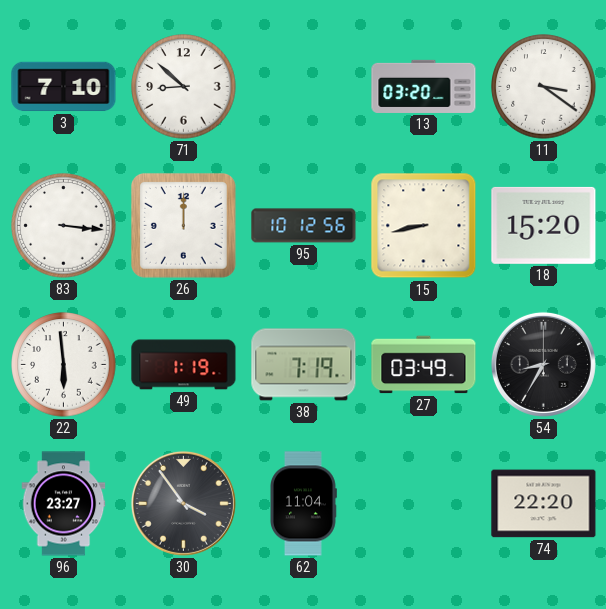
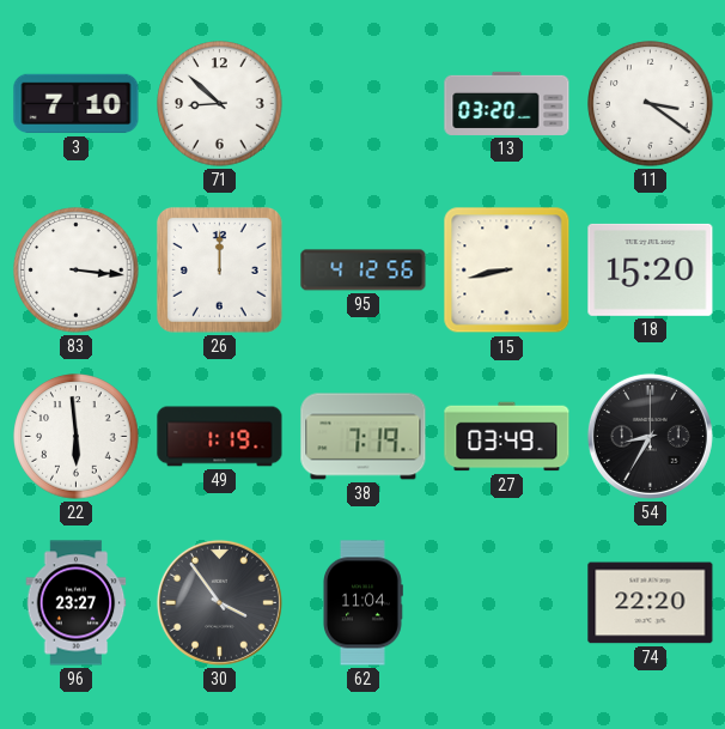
95: 10:12 -> 4:12 (364, 271)
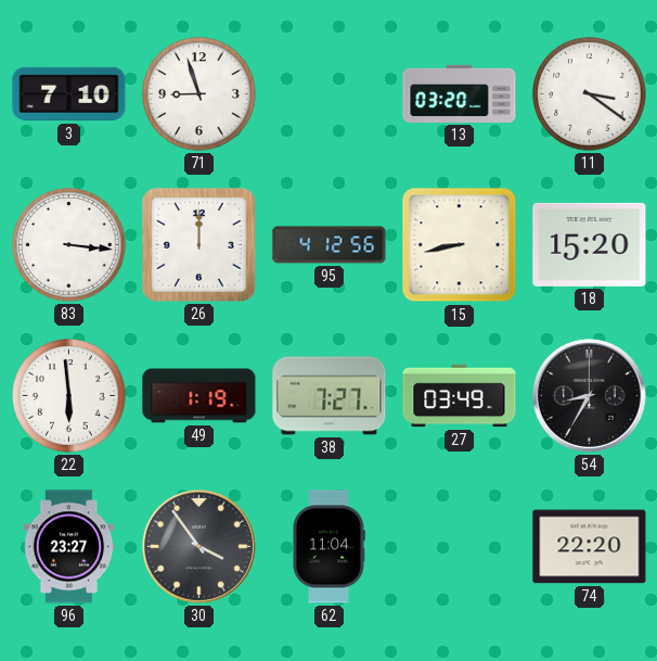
71: 8:52 -> 8:57 (199, 94)
38: 7:19 -> 7:27 (330, 396)
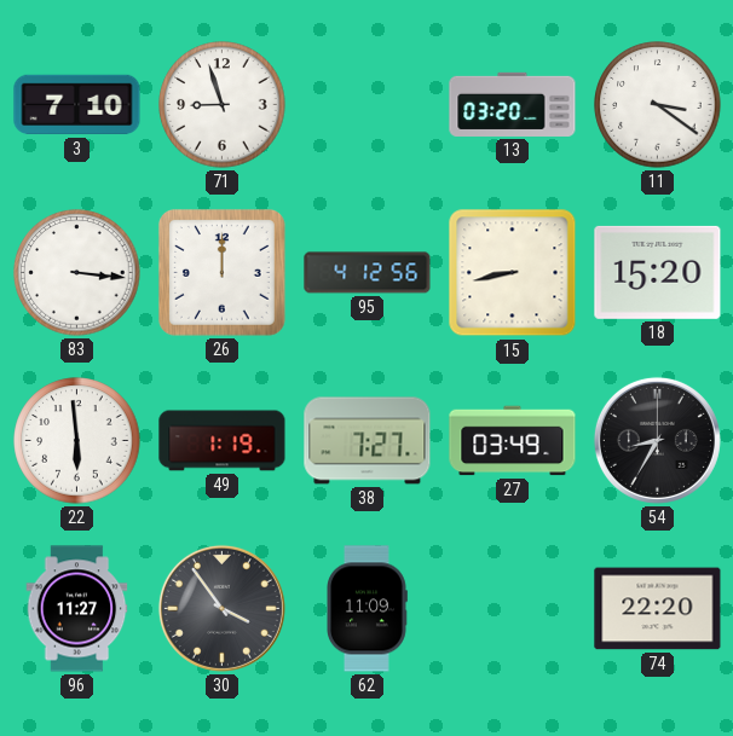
96: 23:27 -> 11:27 (77, 609)
62: 11:04 -> 11:09 (368, 609)
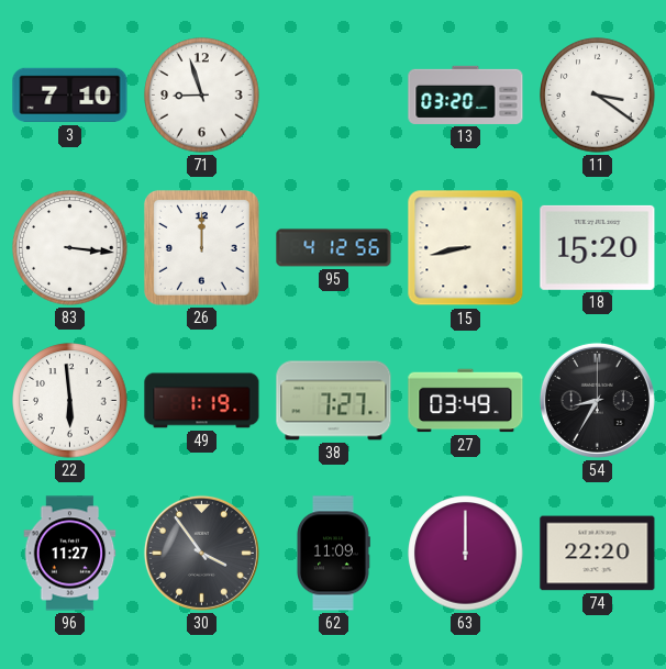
63: none -> 12:00 (466, 554)
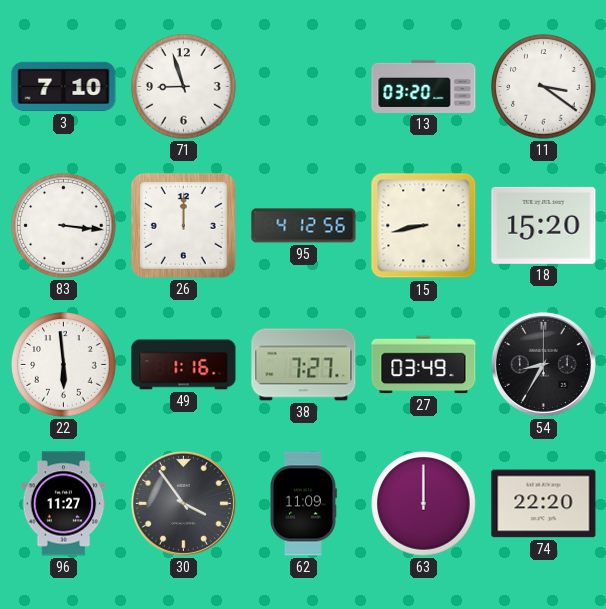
49: 1:19 -> 1:16 (184, 365)
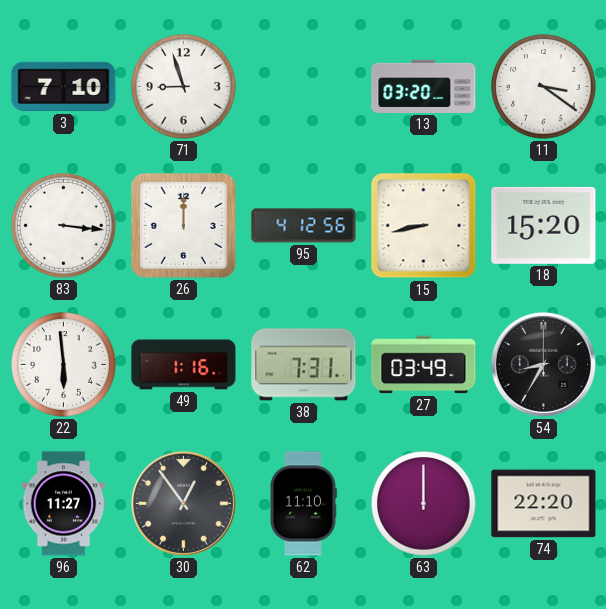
38: 7:27 -> 7:31 (304, 365)
30: 3:54 -> 12:54 (183, 503)
62: 11:09 -> 11:10 (304, 504)
